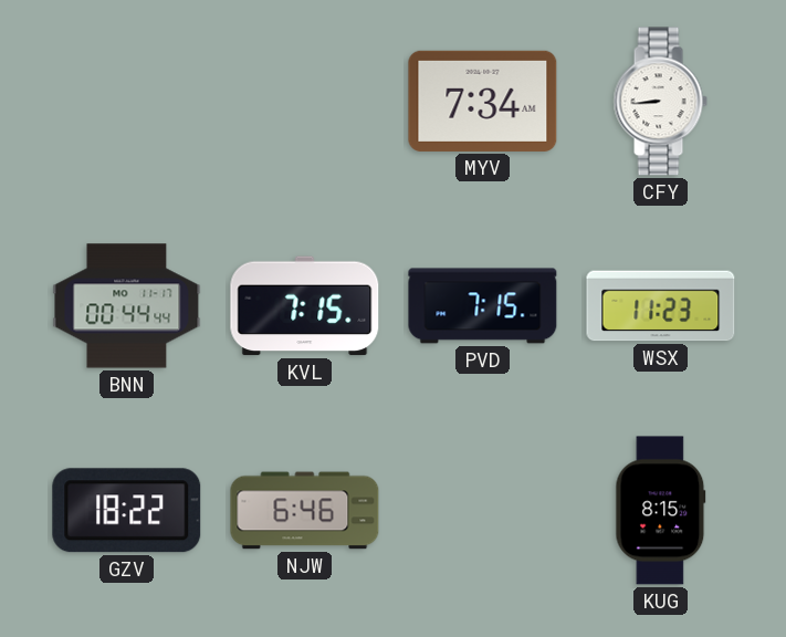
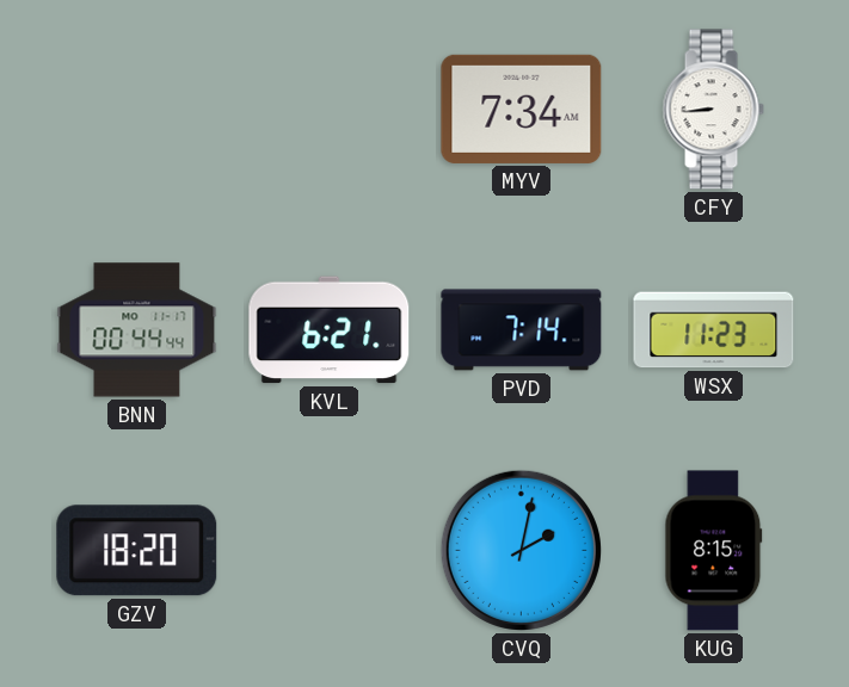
KVL: 7:15 -> 6:21 (330, 330)
PVD: 7:15 -> 7:14 (522, 330)
GZV: 18:22 -> 18:20 (137, 551)
NJW: 6:46 -> none (305, 511)
CVQ: none -> 2:02 (521, 550)
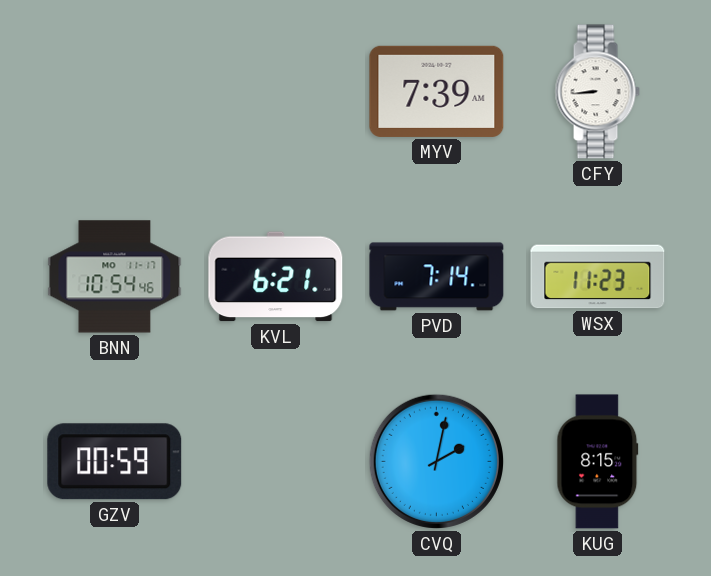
MYV: 7:34 -> 7:39 (437, 91)
BNN: 00:44 -> 10:54 (115, 277)
GZV: 18:20 -> 00:59 (115, 462)
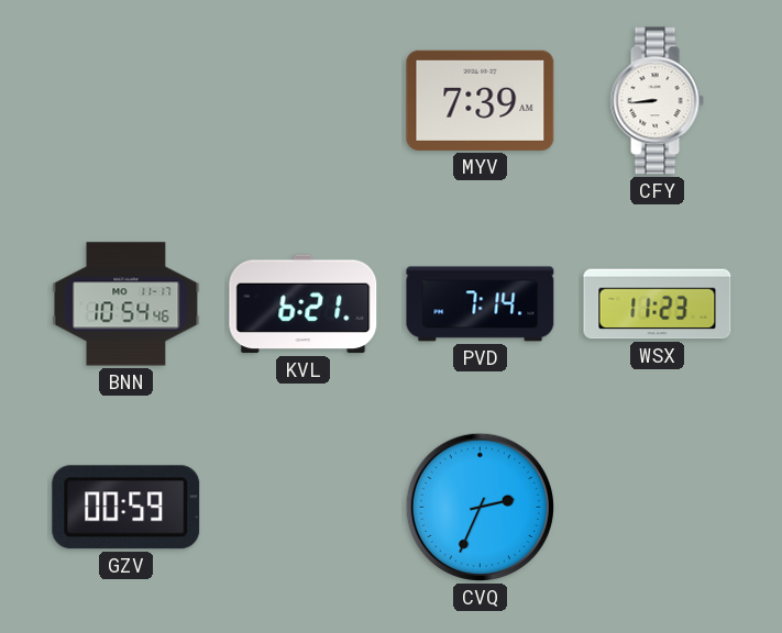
CVQ: 2:02 -> 2:34 (480, 507)
KUG: 8:15 -> none (598, 462)
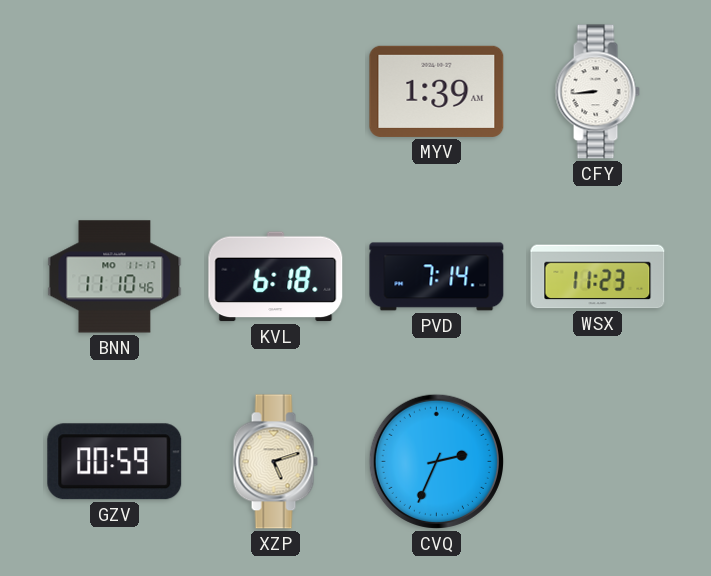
MYV: 7:39 -> 1:39 (437, 91)
BNN: 10:54 -> 11:10 (115, 277)
KVL: 6:21 -> 6:18 (276, 277)
XZP: none -> 5:12 (275, 462)
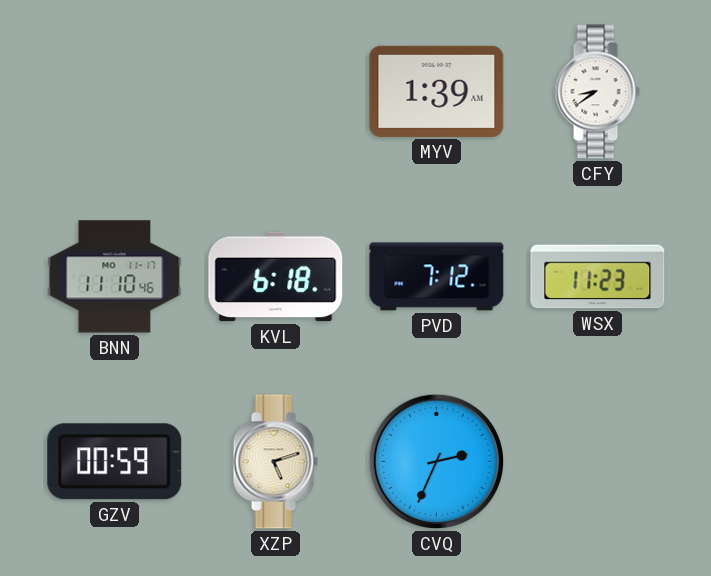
CFY: 8:44 -> 8:39 (597, 92)
PVD: 7:14 -> 7:12 (437, 277)
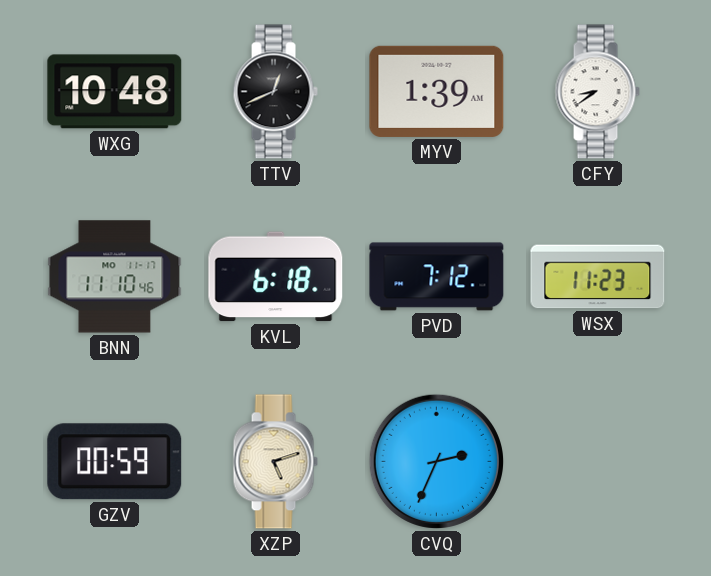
WXG: none -> 10:48 (115, 92)
TTV: none -> 12:41 (275, 92)
